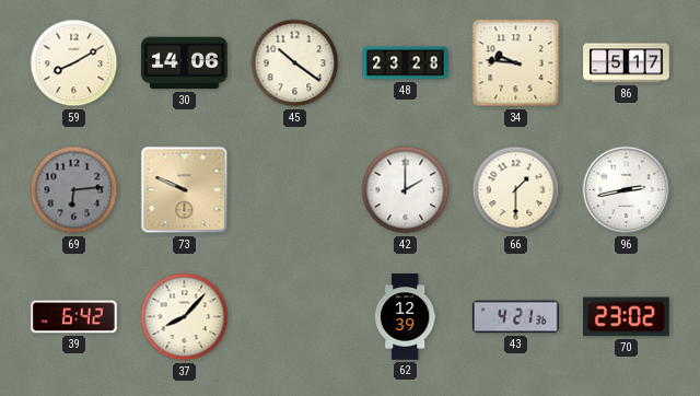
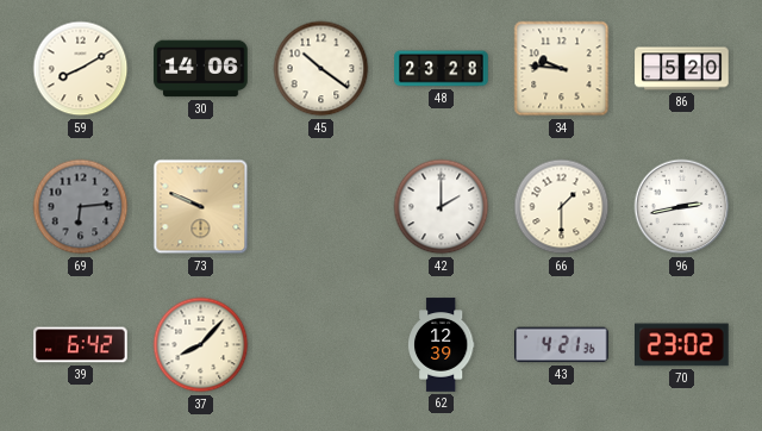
86: 5:17 -> 5:20 (682, 69)
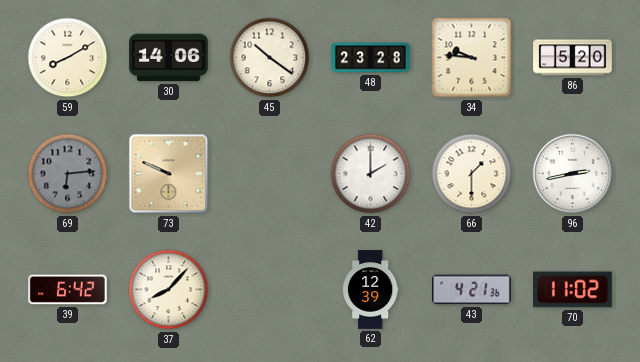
70: 23:02 -> 11:02 (573, 290)
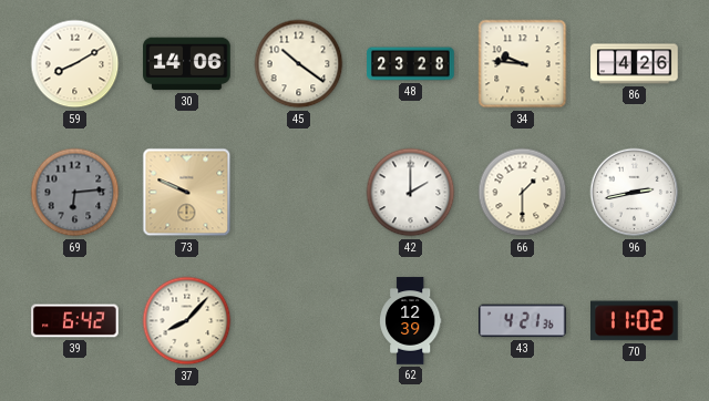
86: 5:20 -> 4:26 (635, 64)
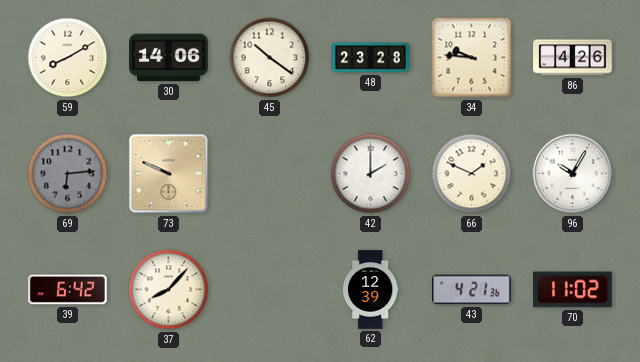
66: 1:30 -> 1:49 (472, 174)
96: 2:43 -> 10:05 (573, 174)
